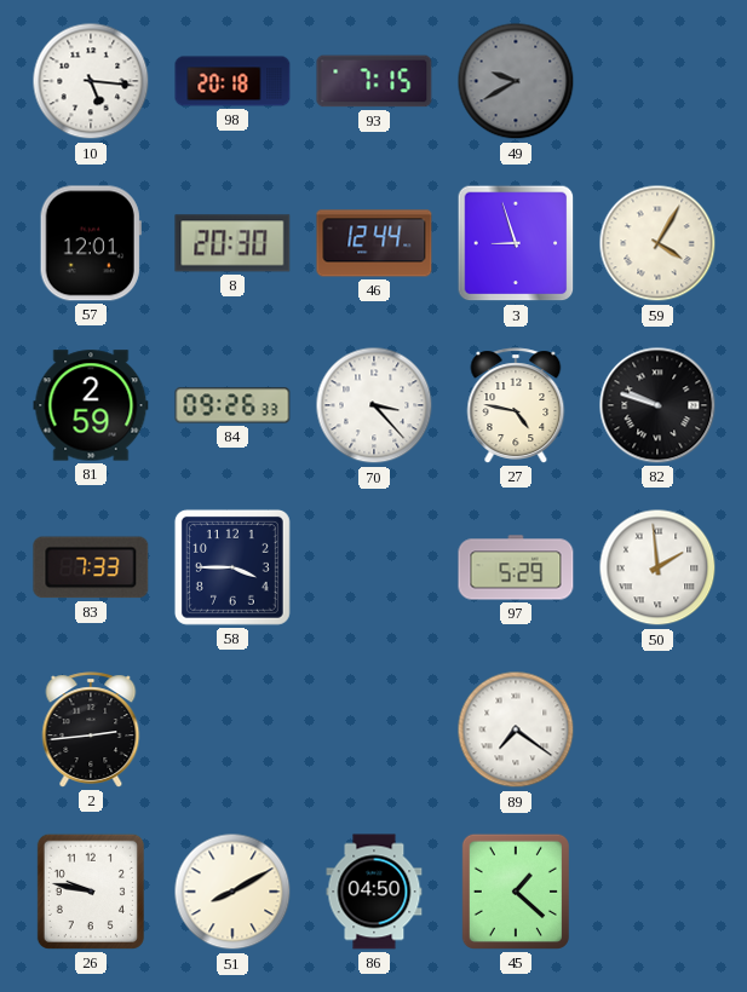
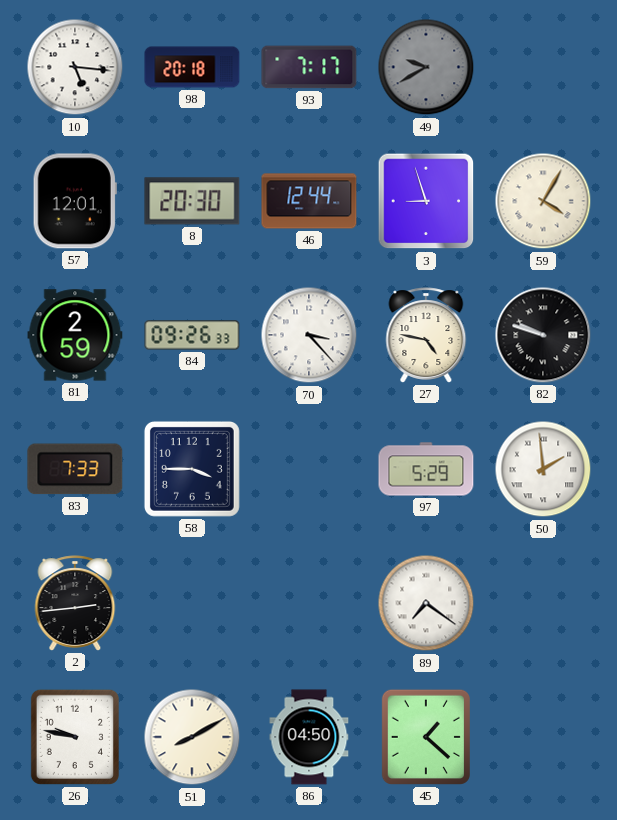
93: 7:15 -> 7:17 (309, 67)
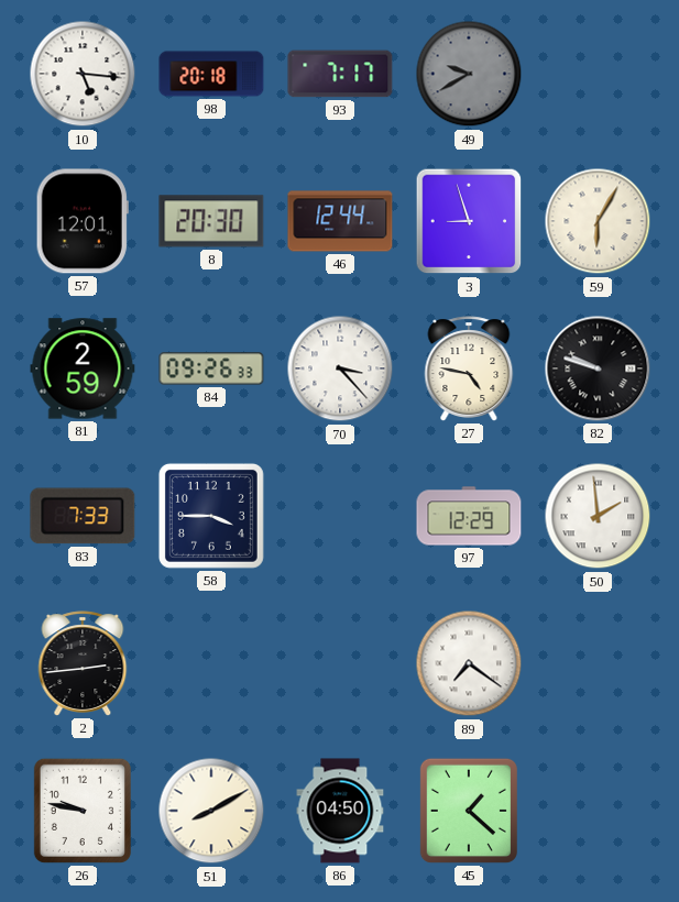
59: 4:05 -> 6:05 (598, 221)
97: 5:29 -> 12:29 (469, 516)
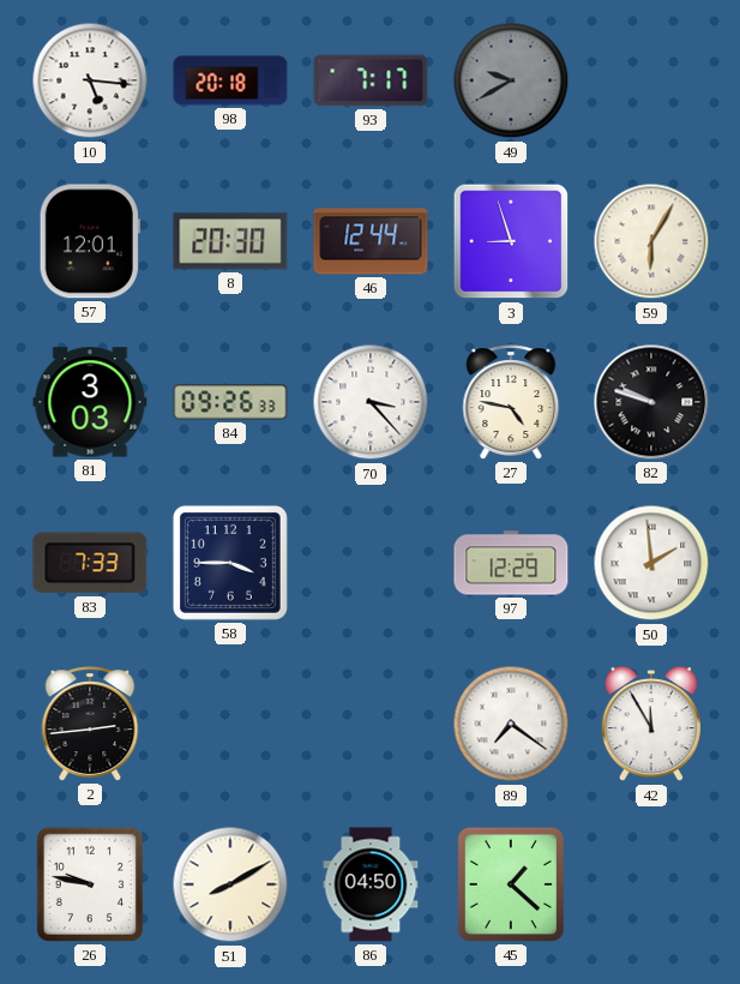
81: 2:59 -> 3:03 (90, 402)
42: none -> 11:55 (651, 725)
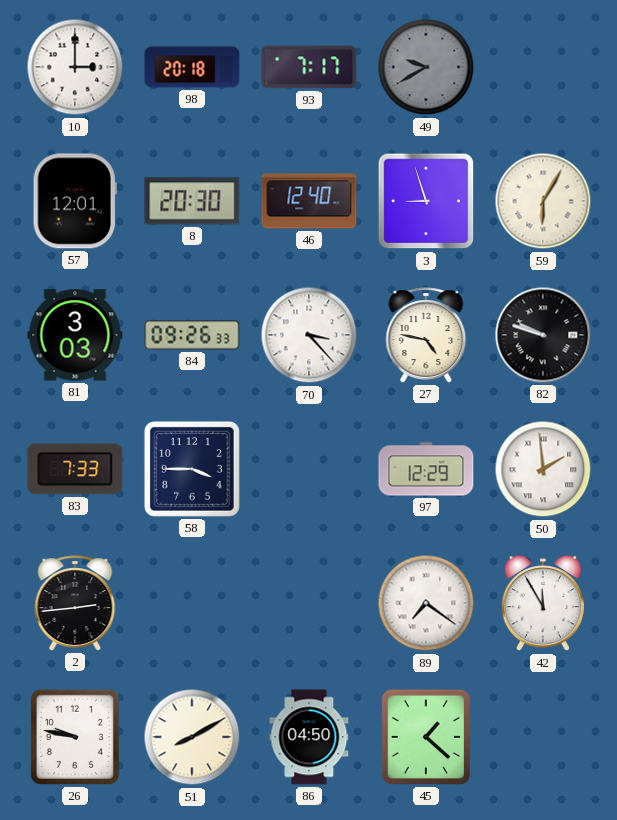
10: 5:16 -> 3:00 (75, 67)
46: 12:44 -> 12:40 (309, 201)
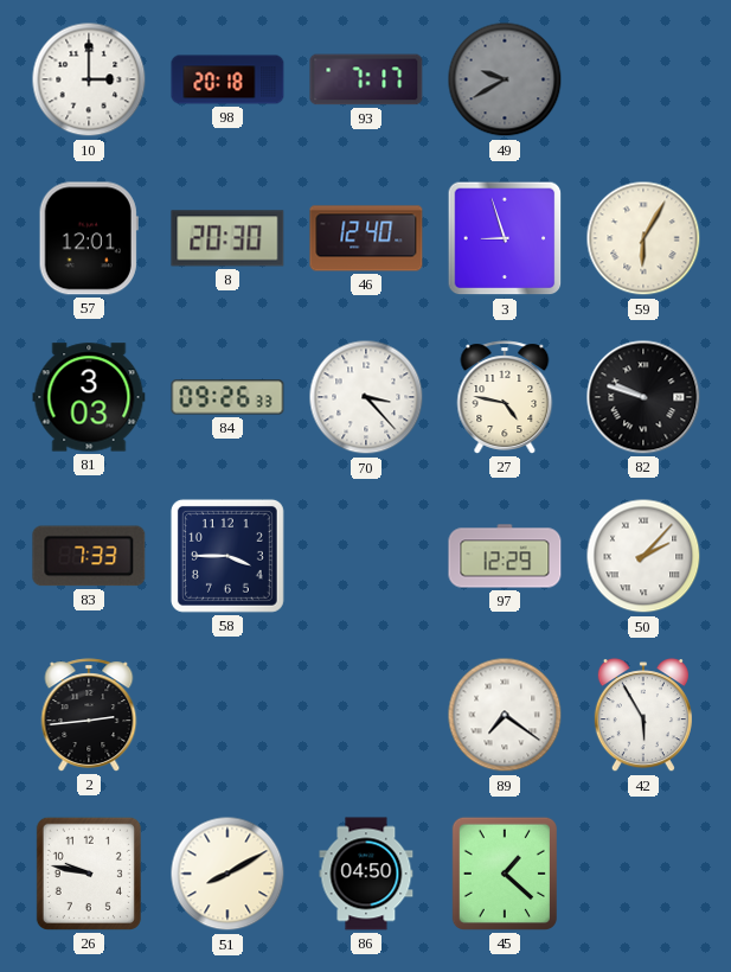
50: 1:59 -> 2:07 (643, 556)
42: 11:55 -> 5:55 (643, 716)
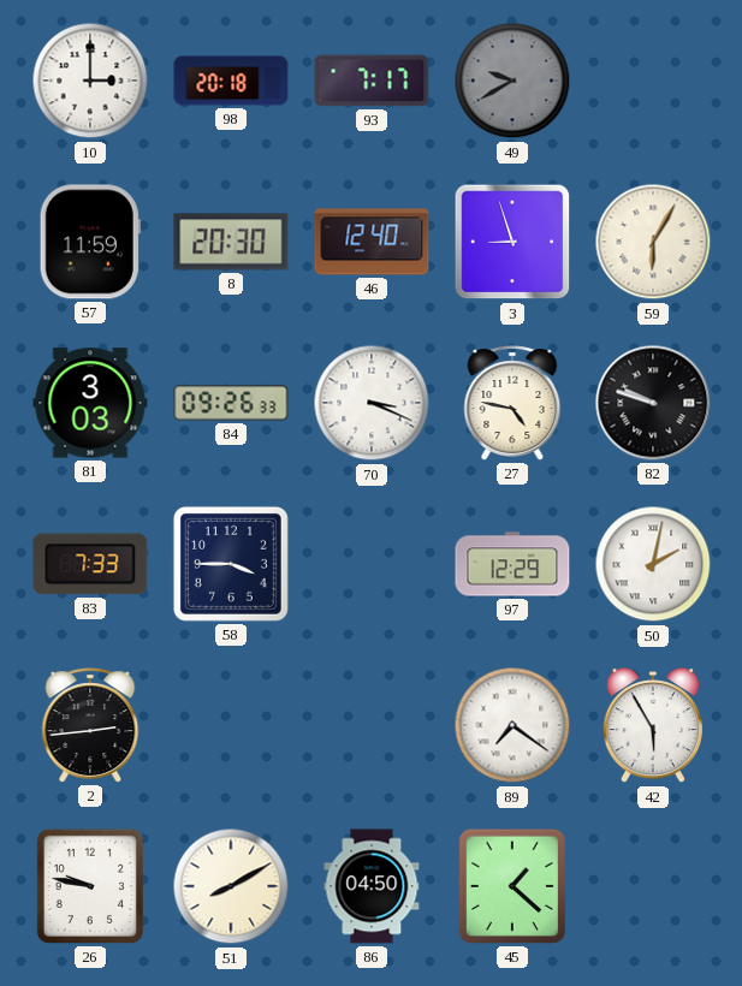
57: 12:01 -> 11:59 (90, 242)
70: 3:23 -> 3:19 (372, 403)
50: 2:07 -> 2:02 (653, 564)
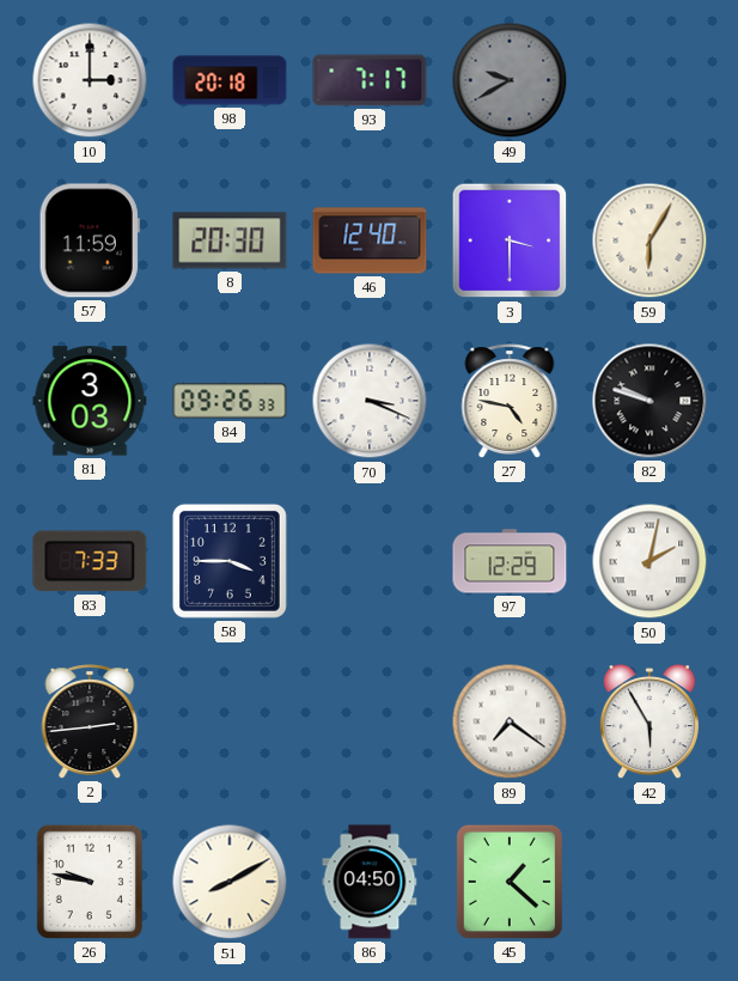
3: 8:57 -> 3:30 (510, 240)
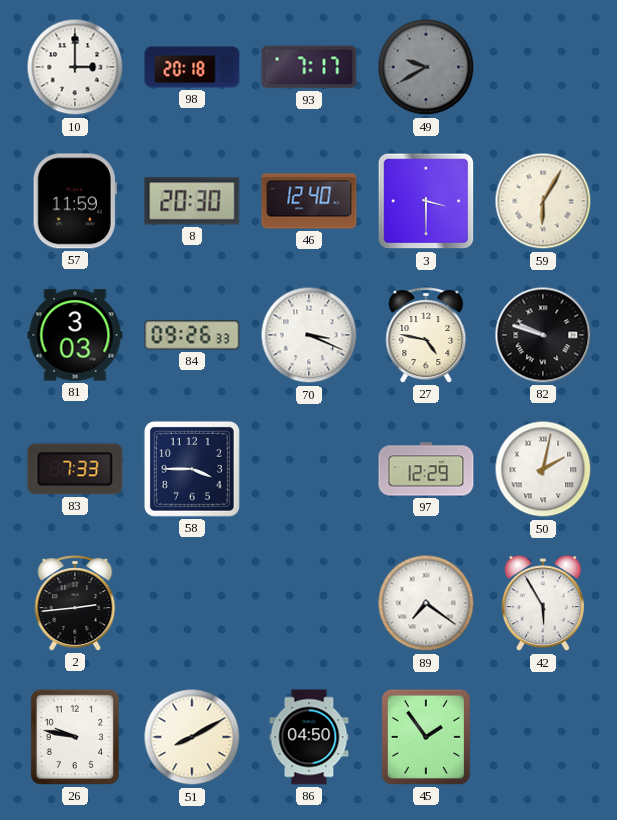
45: 1:22 -> 1:54 (426, 737)
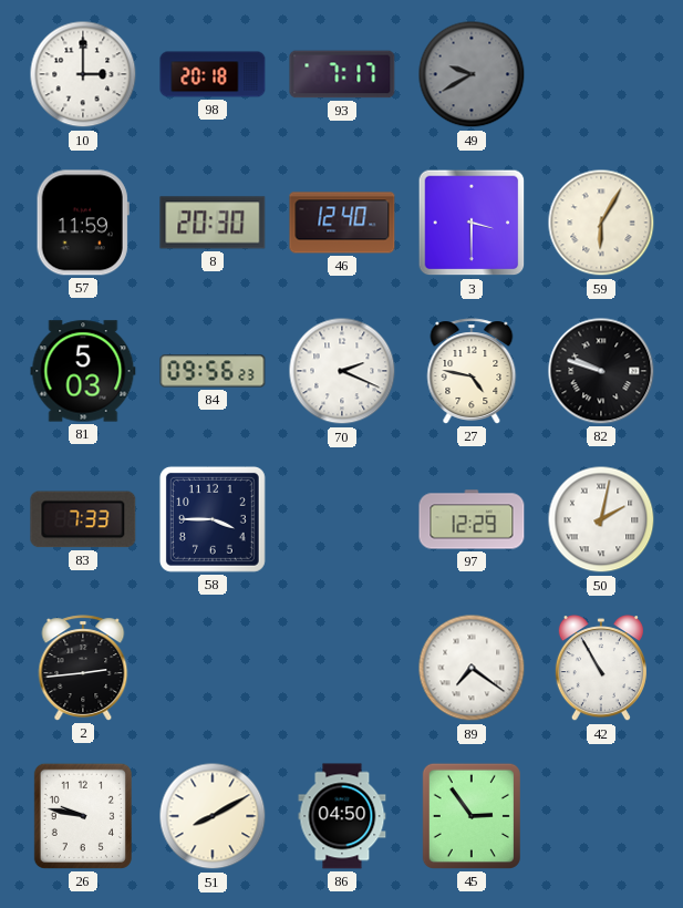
81: 3:03 -> 5:03 (83, 371)
84: 09:26 -> 09:56 (213, 371)
70: 3:19 -> 2:19 (342, 371)
42: 5:55 -> 10:55 (601, 669)
45: 1:54 -> 2:54 (472, 816)
